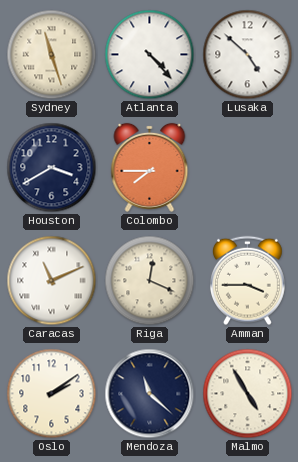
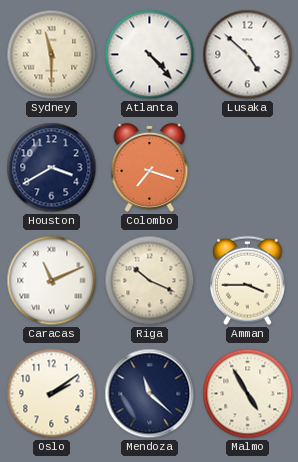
Sydney: 11:27 -> 11:30 (52, 55)
Colombo: 7:45 -> 7:18 (150, 167)
Riga: 12:19 -> 10:19 (150, 281)
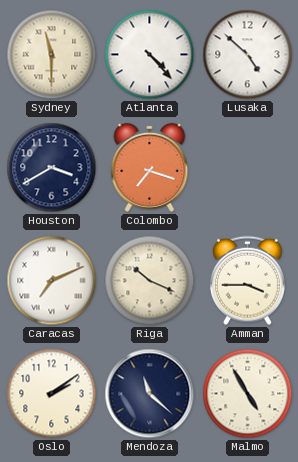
Caracas: 11:11 -> 7:11 (52, 281)
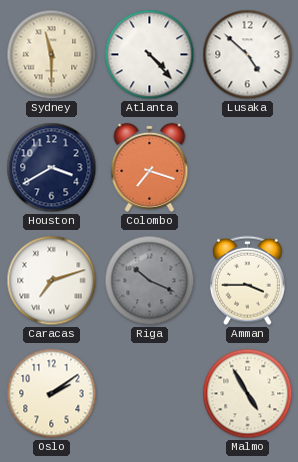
Caracas: 7:11 -> 7:12 (52, 281)
Riga dial: cream -> grey (150, 281)
Mendoza: 11:22 -> none (150, 394)
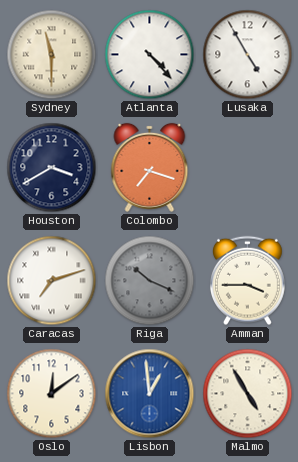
Lusaka: 4:52 -> 4:55 (248, 55)
Oslo: 2:09 -> 12:09 (52, 394)
Lisbon: none -> 12:59 (150, 394)
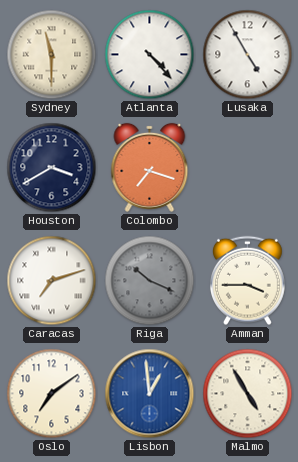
Oslo: 12:09 -> 7:09 (52, 394)
